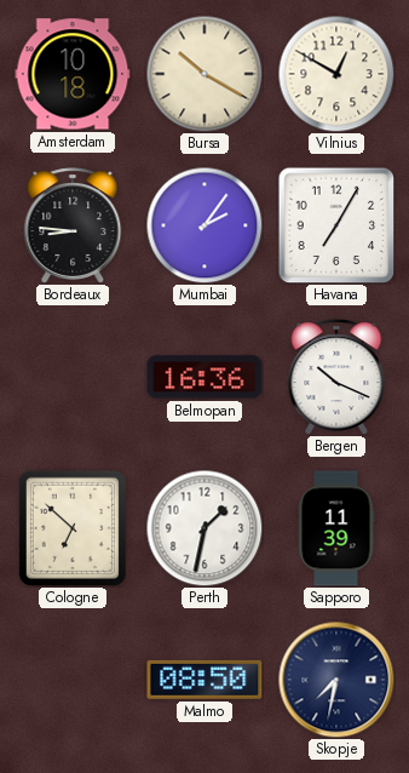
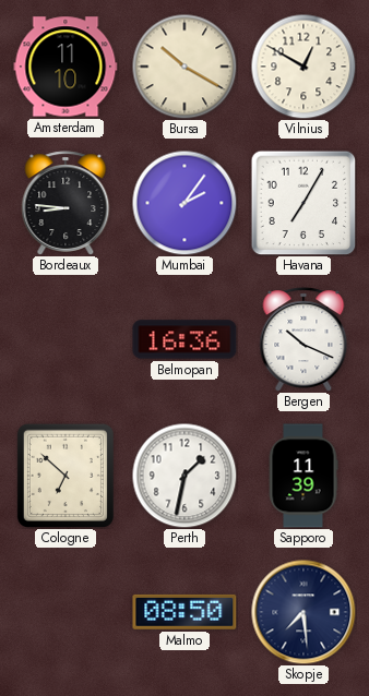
Amsterdam: 10:18 -> 11:10 (66, 67)
Skopje: 7:32 -> 7:29 (303, 612)
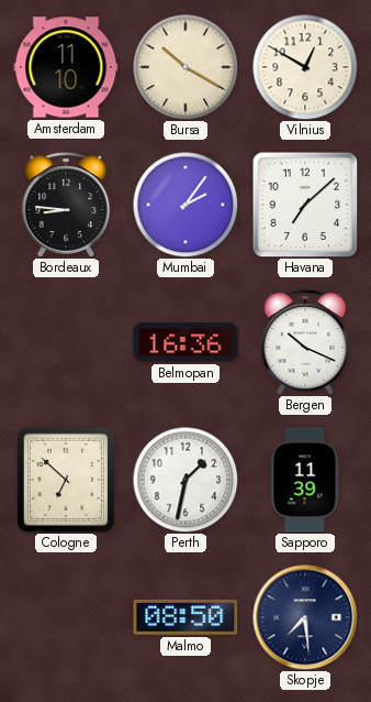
Havana: 7:05 -> 7:08 (305, 205)
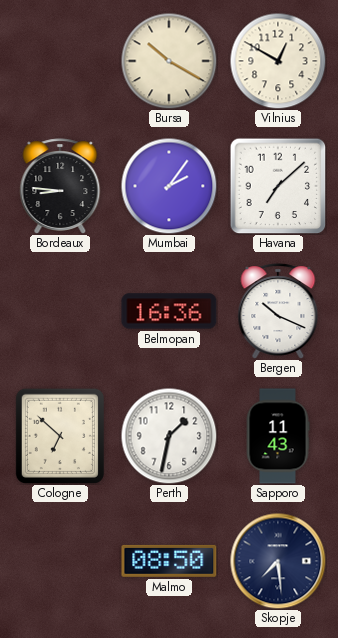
Amsterdam: 11:10 -> none (66, 67)
Sapporo: 11:39 -> 11:43 (278, 436)
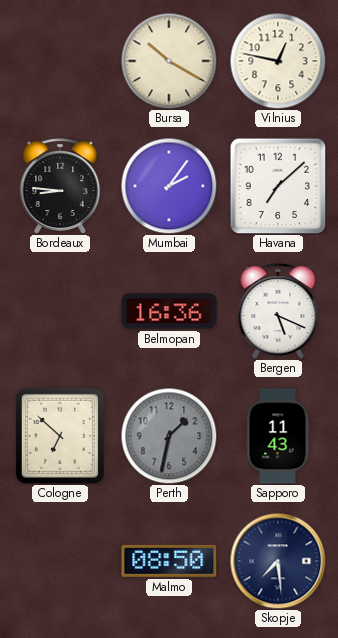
Vilnius: 12:50 -> 12:47 (278, 61)
Bergen: 10:19 -> 5:19 (278, 311)
Perth dial: white -> grey (169, 436)
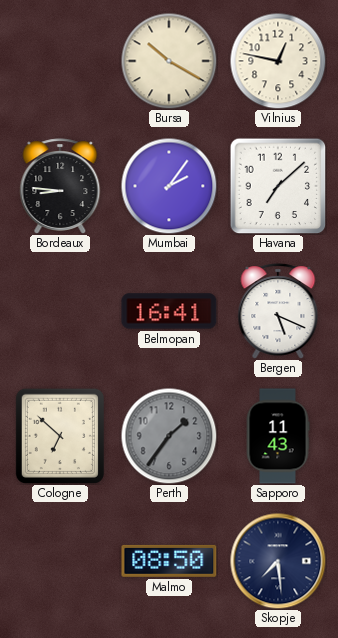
Belmopan: 16:36 -> 16:41 (169, 311)
Perth: 1:32 -> 1:36 (169, 436)
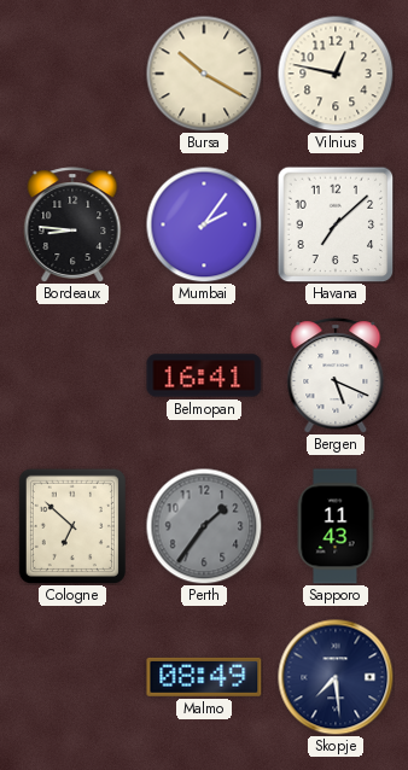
Malmo: 08:50 -> 08:49 (204, 677)
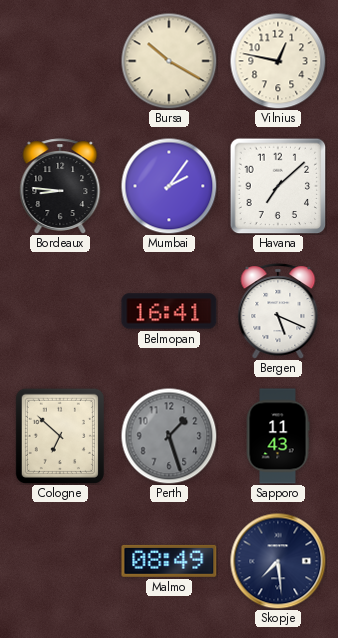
Perth: 1:36 -> 1:27 (169, 436)
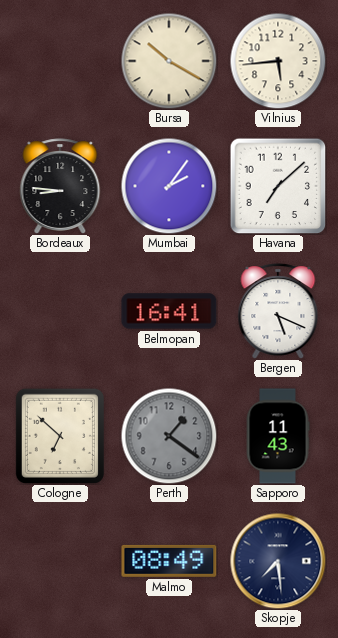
Vilnius: 12:47 -> 5:44 (278, 61)
Perth: 1:27 -> 1:21 (169, 436)
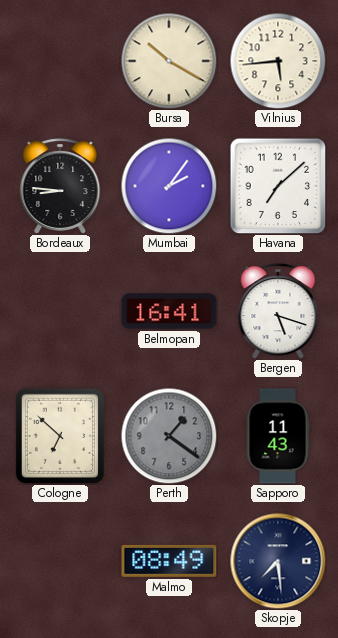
Bergen: 5:19 -> 5:18 (278, 311)
